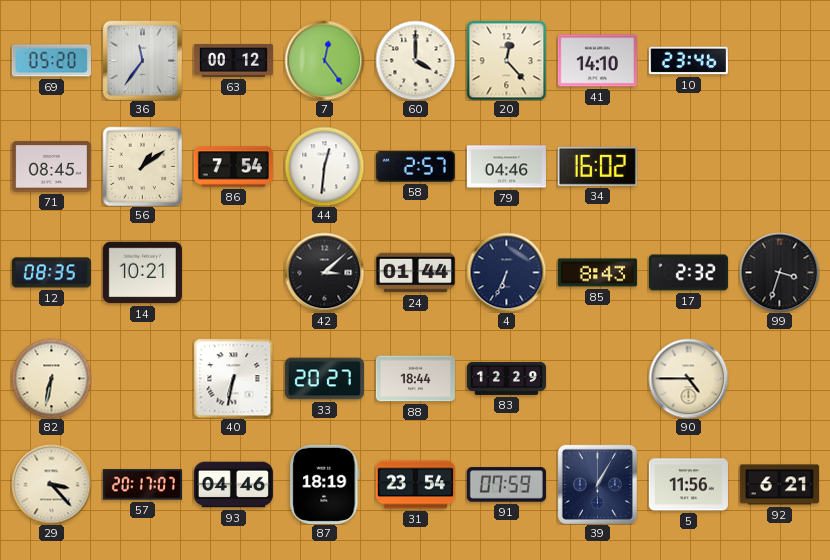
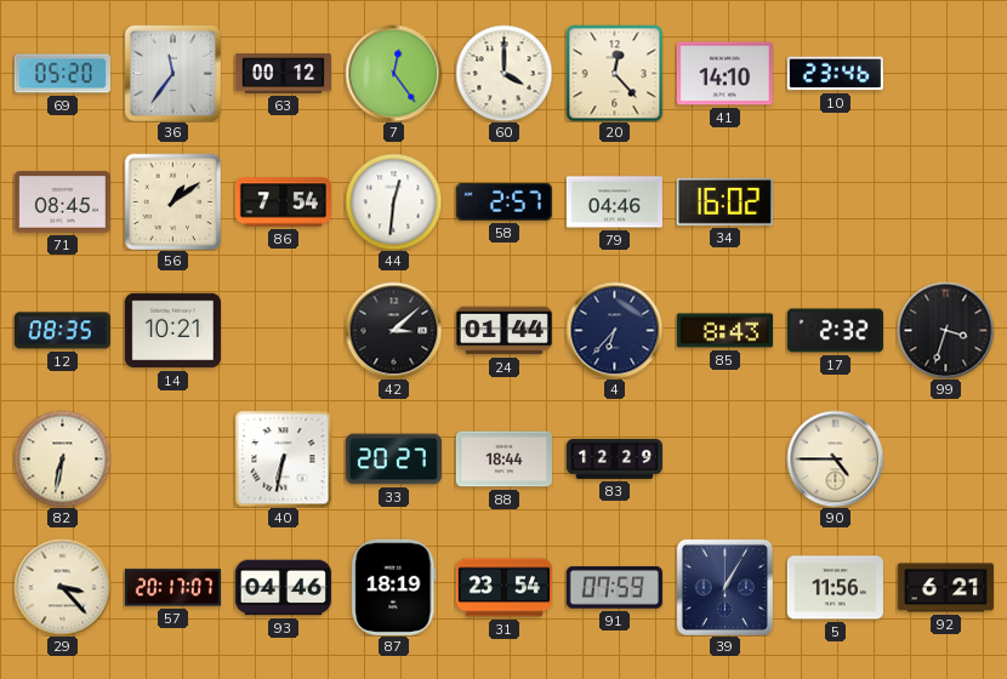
4: 6:34 -> 6:37 (614, 330)
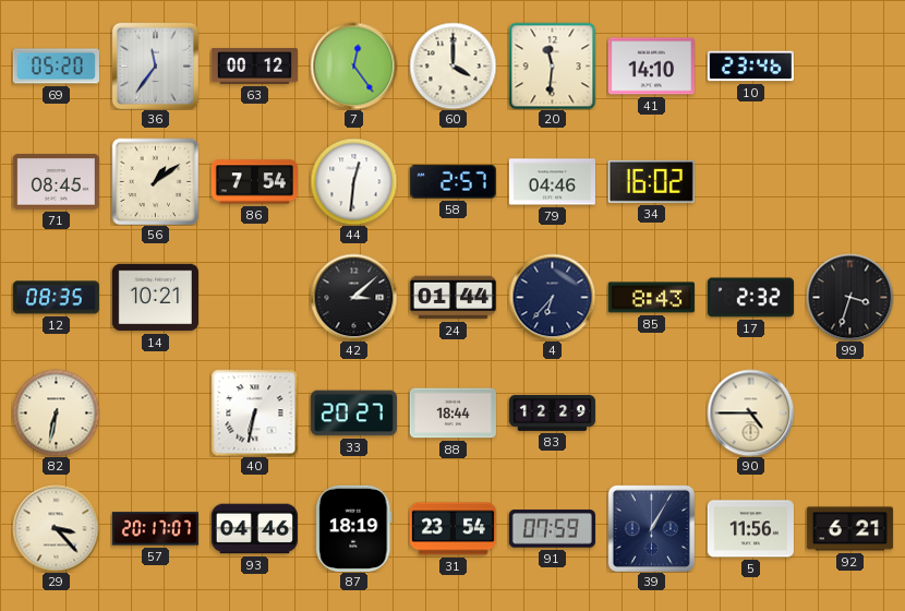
20: 12:23 -> 11:31 (552, 65)
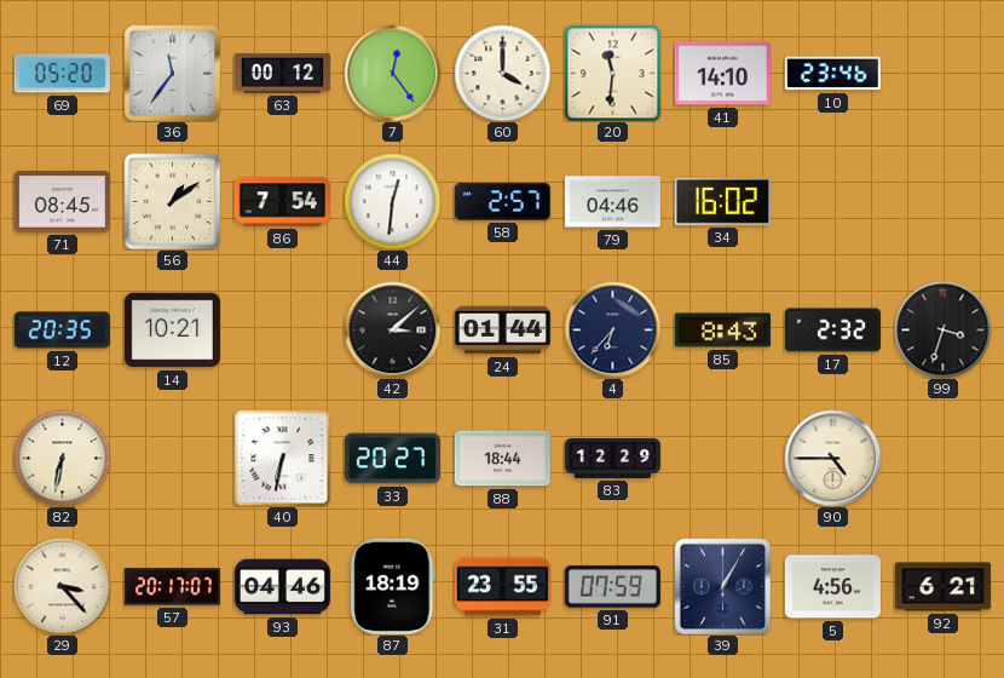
12: 08:35 -> 20:35 (62, 331)
31: 23:54 -> 23:55 (502, 587)
5: 11:56 -> 4:56 (832, 587)
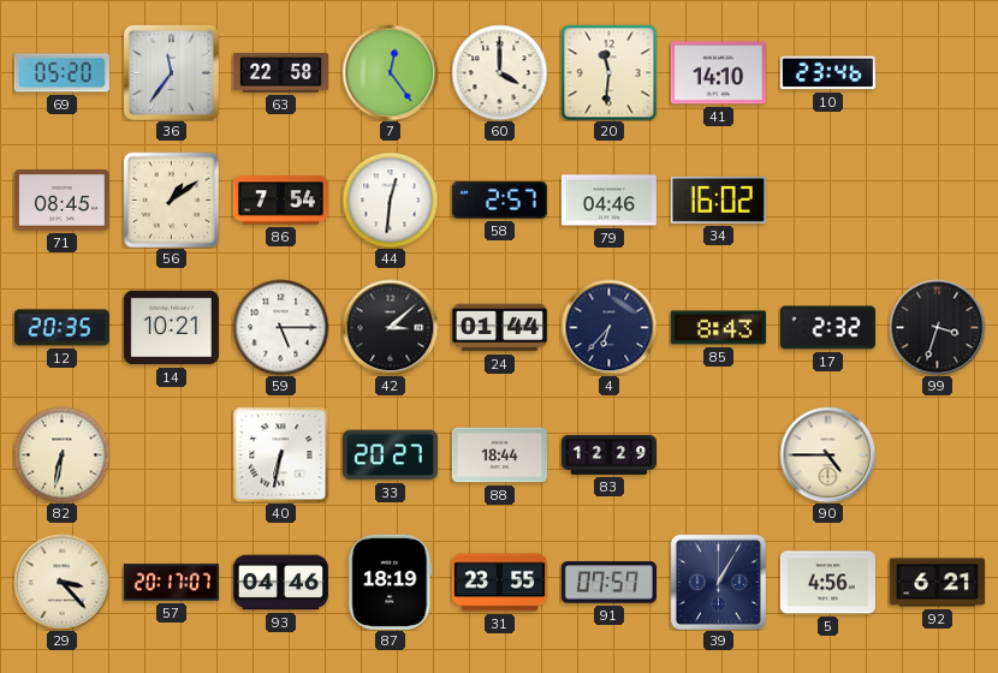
63: 00:12 -> 22:58 (280, 73)
59: none -> 5:15 (280, 327)
91: 07:59 -> 07:57 (608, 583)
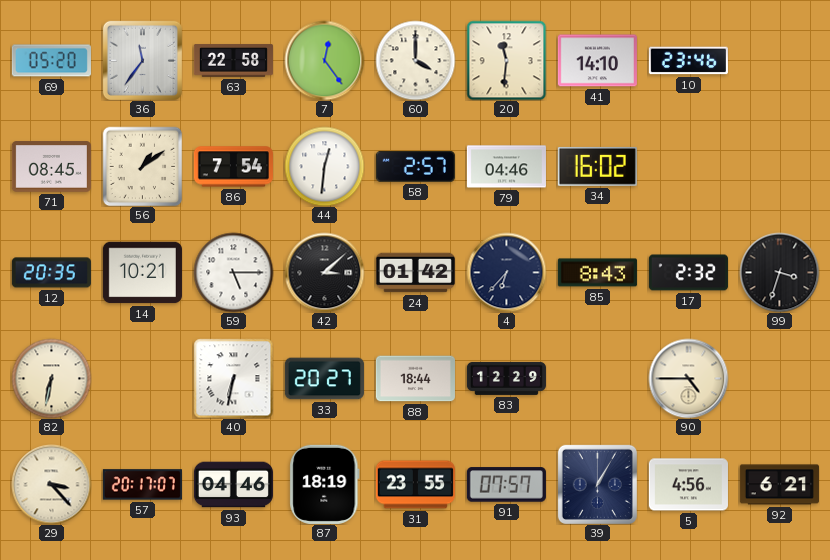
24: 01:44 -> 01:42 (415, 273)
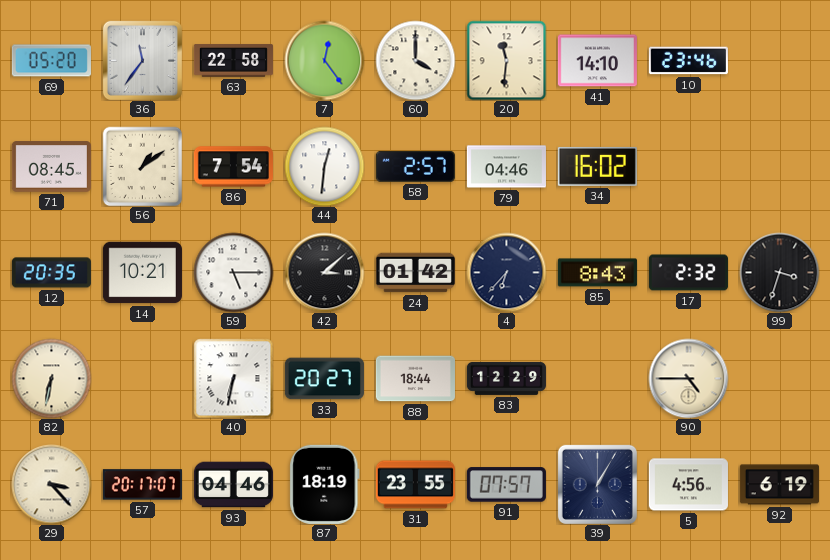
92: 6:21 -> 6:19 (779, 485)
